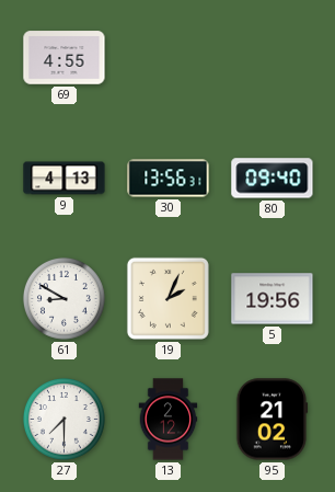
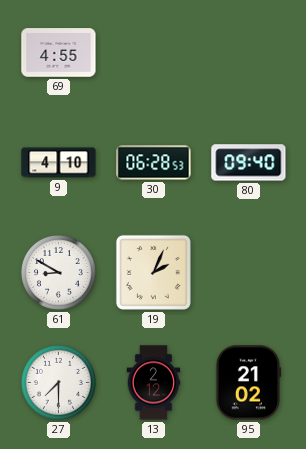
9: 4:13 -> 4:10 (59, 163)
30: 13:56 -> 06:28 (154, 163)
5: 19:56 -> none (273, 299)
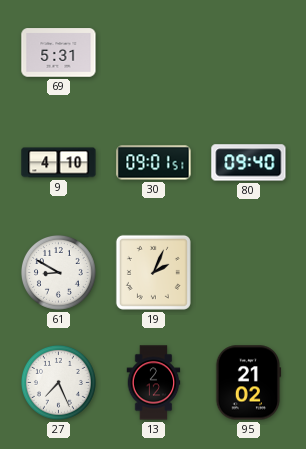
69: 4:55 -> 5:31 (59, 53)
30: 06:28 -> 09:01 (154, 163)
27: 7:30 -> 7:26 (58, 382)
